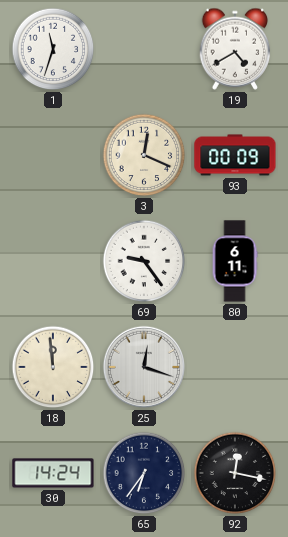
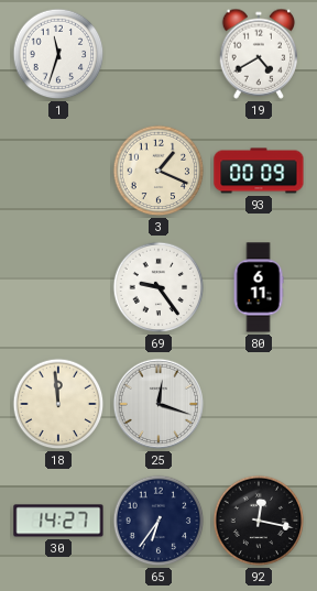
3: 12:19 -> 1:19 (158, 171)
30: 14:24 -> 14:27 (58, 521)
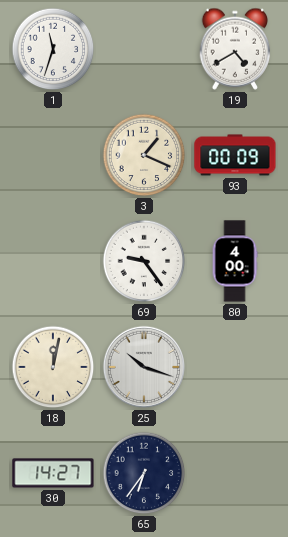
80: 6:11 -> 4:00 (235, 261)
18: 11:59 -> 12:02 (53, 367)
25: 12:18 -> 10:18 (144, 367)
92: 12:17 -> none (259, 521)
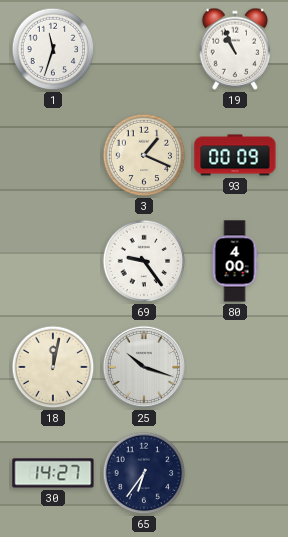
19: 4:40 -> 10:56 (235, 49)
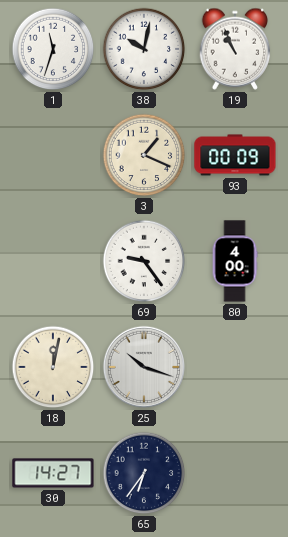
38: none -> 10:02 (144, 49)
